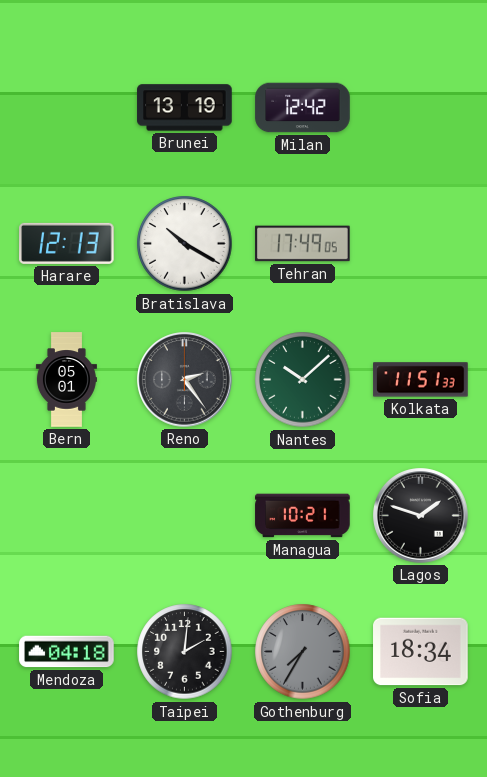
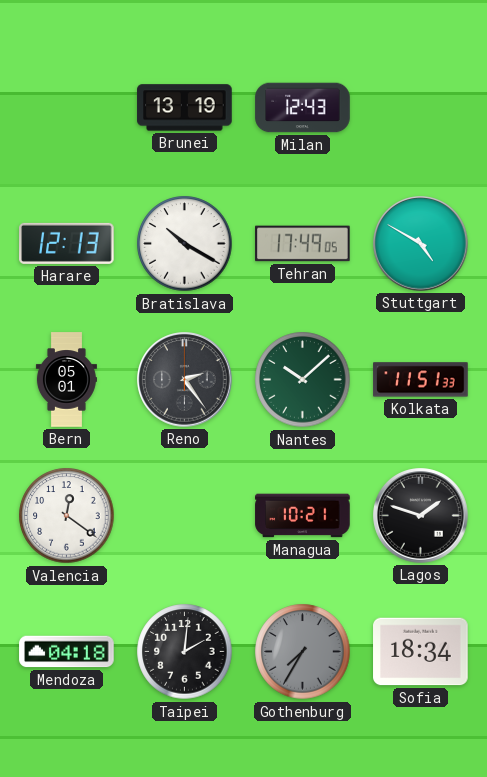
Milan: 12:42 -> 12:43 (303, 108)
Stuttgart: none -> 4:50 (421, 244)
Valencia: none -> 12:21 (67, 516)
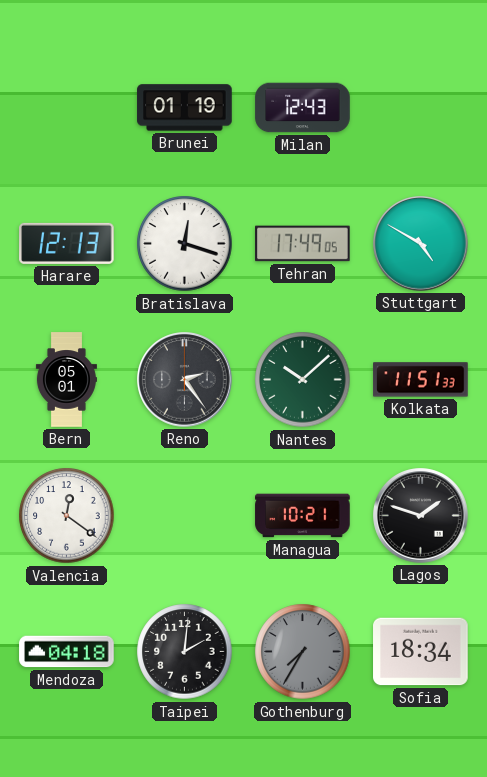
Brunei: 13:19 -> 01:19 (185, 108)
Bratislava: 10:20 -> 12:18 (185, 244)
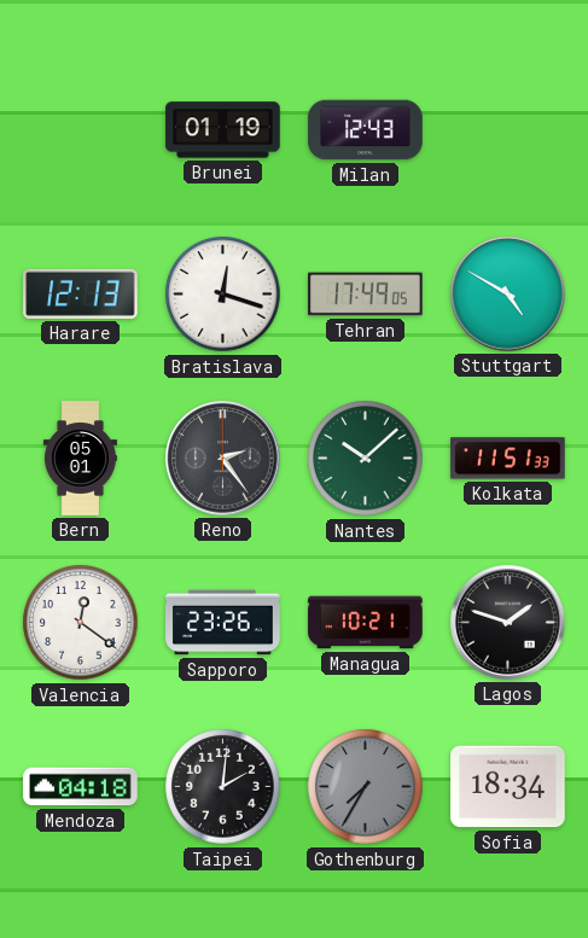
Sapporo: none -> 23:26 (223, 623)
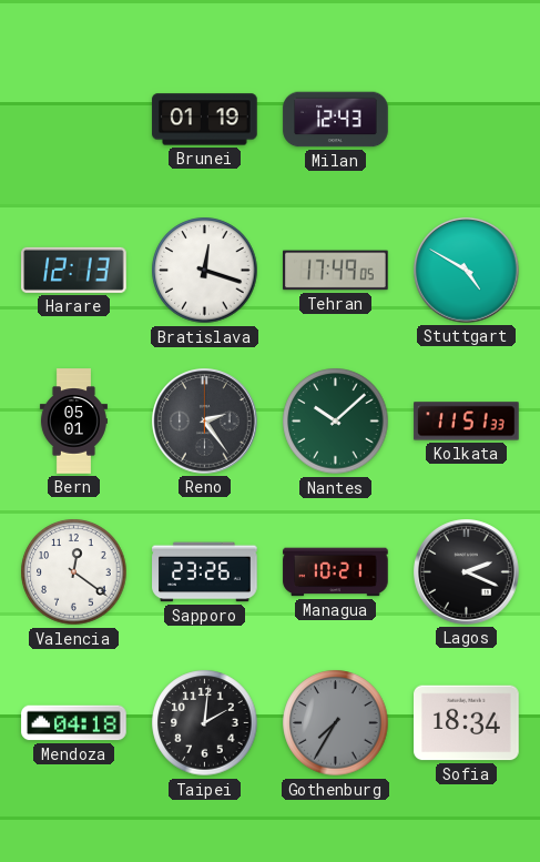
Lagos: 1:48 -> 2:19 (467, 572)
